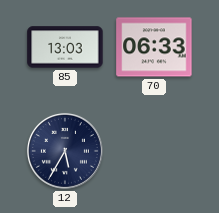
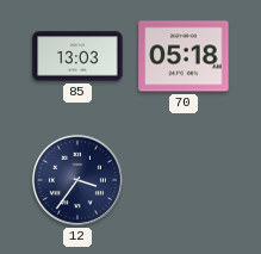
70: 06:33 -> 05:18 (184, 56)
12: 5:35 -> 3:36 (77, 180)
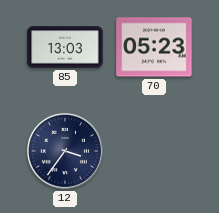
70: 05:18 -> 05:23 (154, 47)
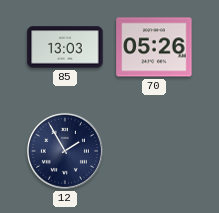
70: 05:23 -> 05:26 (154, 47)
12: 3:36 -> 1:55 (65, 151)
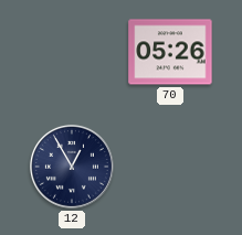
85: 13:03 -> none (65, 47)
12: 1:55 -> 12:55 (72, 167)
